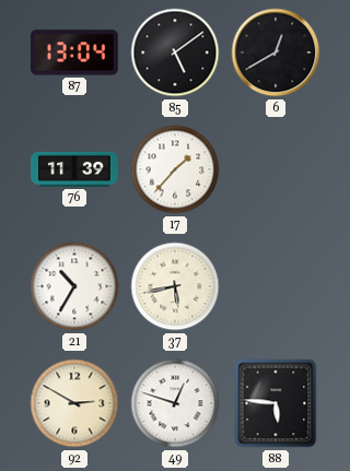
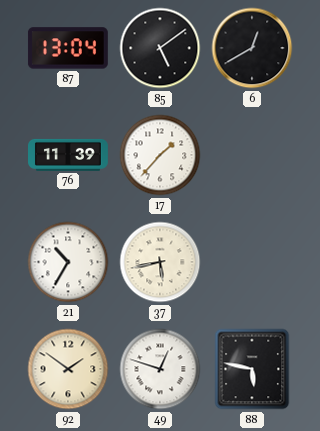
92: 2:50 -> 1:51 (68, 369)
88: 5:46 -> 5:47 (252, 369)
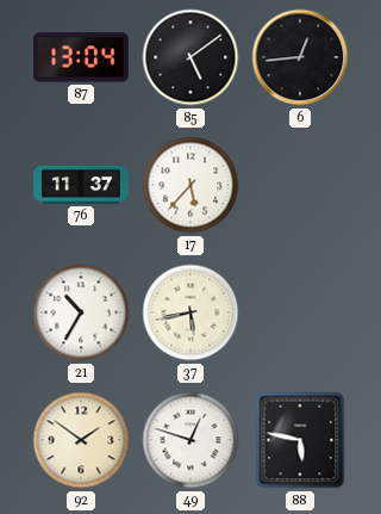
6: 12:40 -> 12:44 (300, 57)
76: 11:39 -> 11:37 (82, 185)
17: 1:37 -> 5:37 (190, 185)
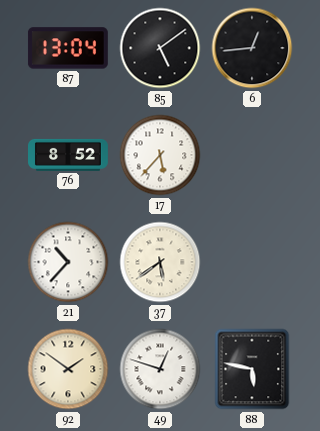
76: 11:37 -> 8:52 (69, 155)
21: 10:35 -> 10:37 (68, 262)
37: 5:43 -> 5:39 (160, 262)
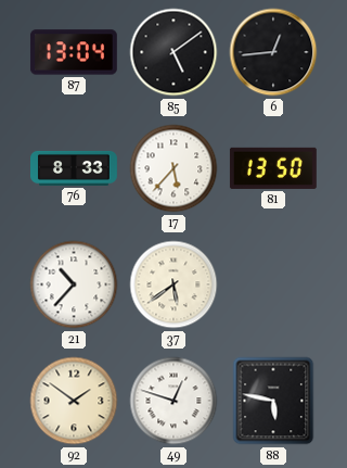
76: 8:52 -> 8:33 (75, 168)
81: none -> 13:50 (273, 168)
